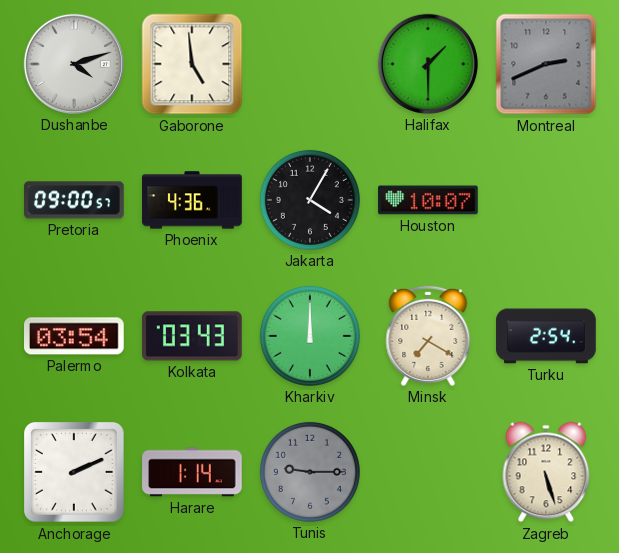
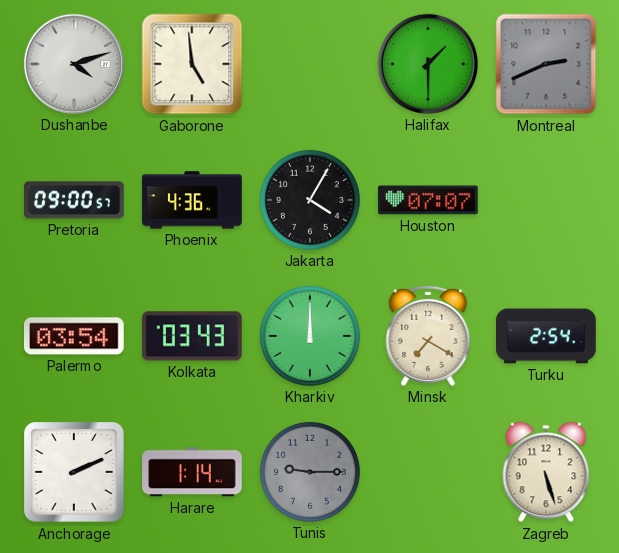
Houston: 10:07 -> 07:07 (428, 200)
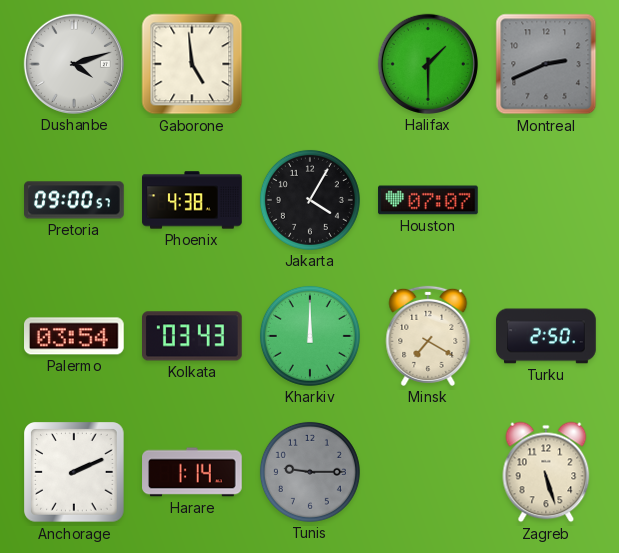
Phoenix: 4:36 -> 4:38 (192, 200)
Turku: 2:54 -> 2:50 (546, 336)
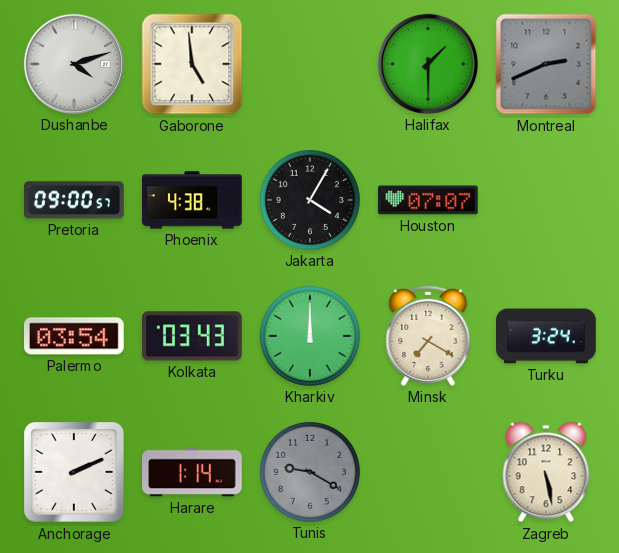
Turku: 2:50 -> 3:24 (546, 336)
Tunis: 9:15 -> 9:20 (310, 472)
Zagreb: 5:27 -> 5:28 (546, 472)
